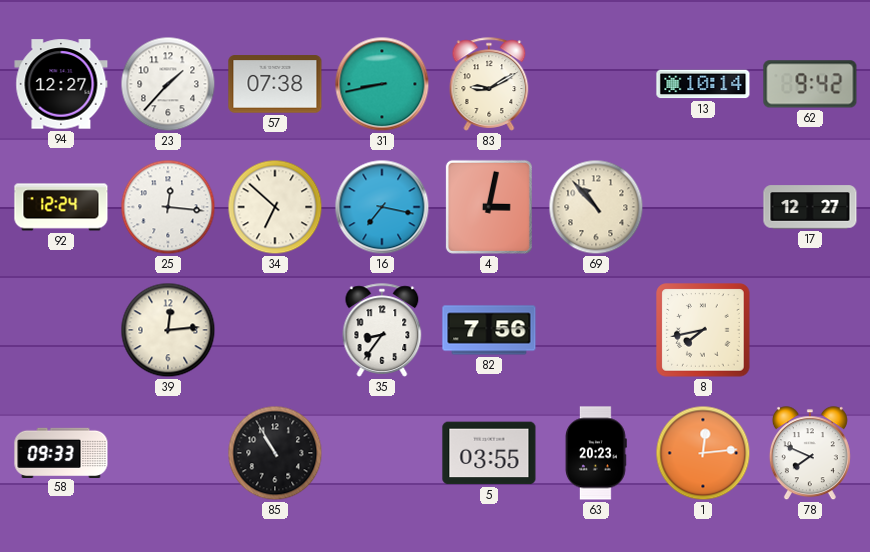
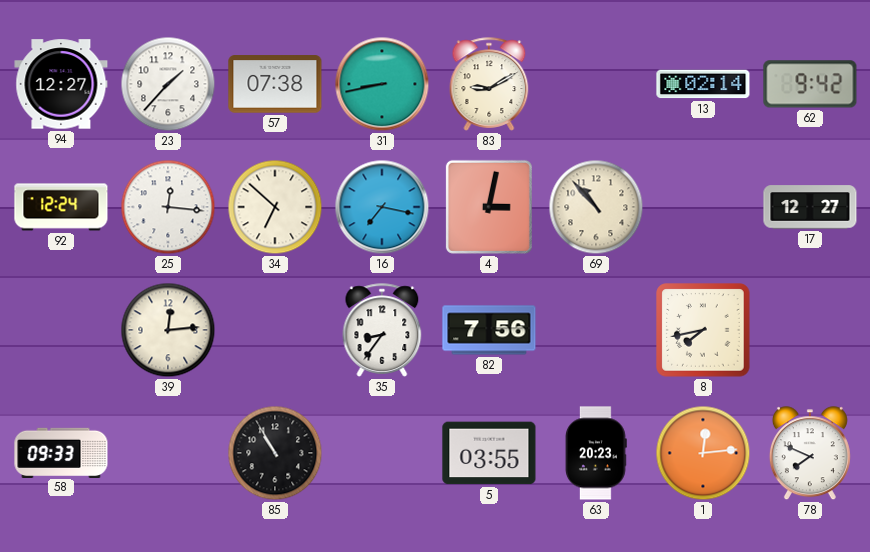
13: 10:14 -> 02:14 (703, 84)
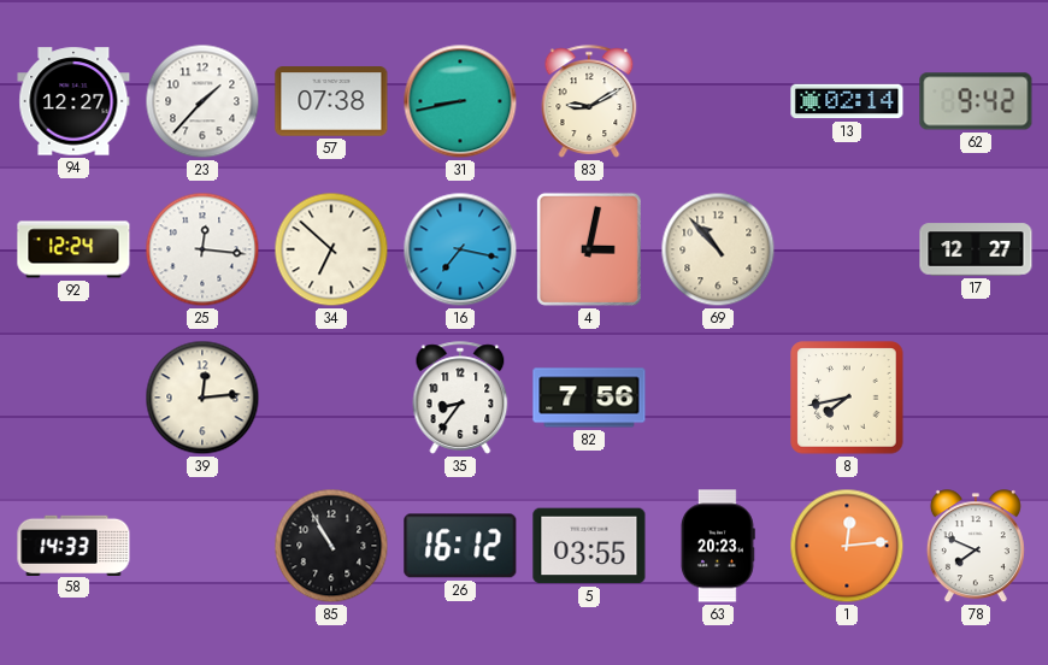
58: 09:33 -> 14:33 (73, 545)
26: none -> 16:12 (460, 546)
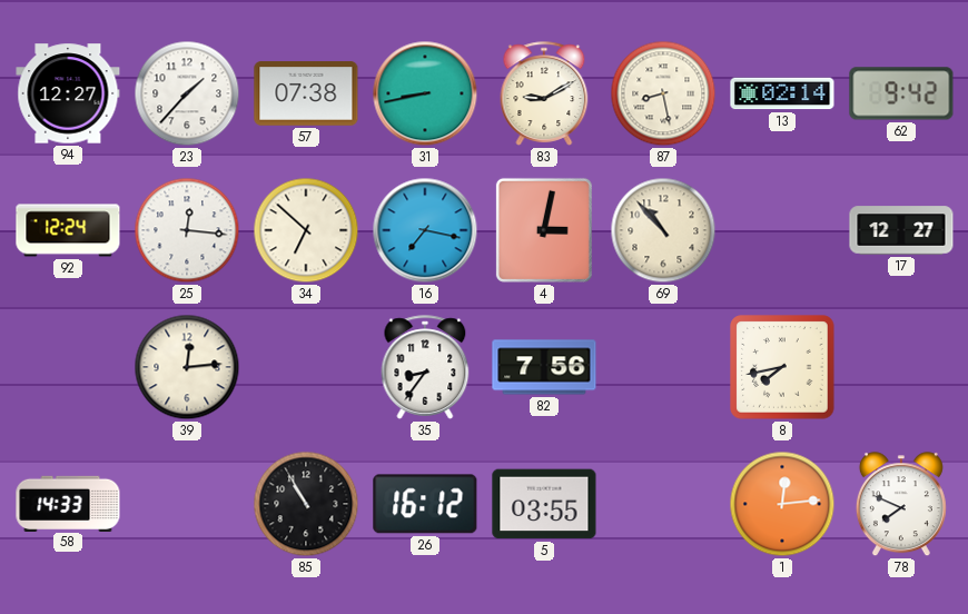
87: none -> 8:28 (663, 93)
63: 20:23 -> none (719, 546)
